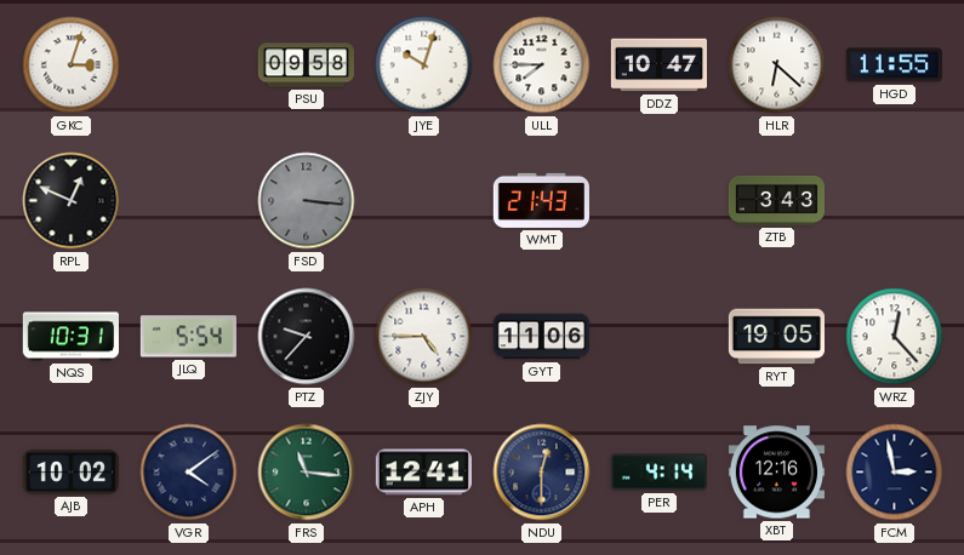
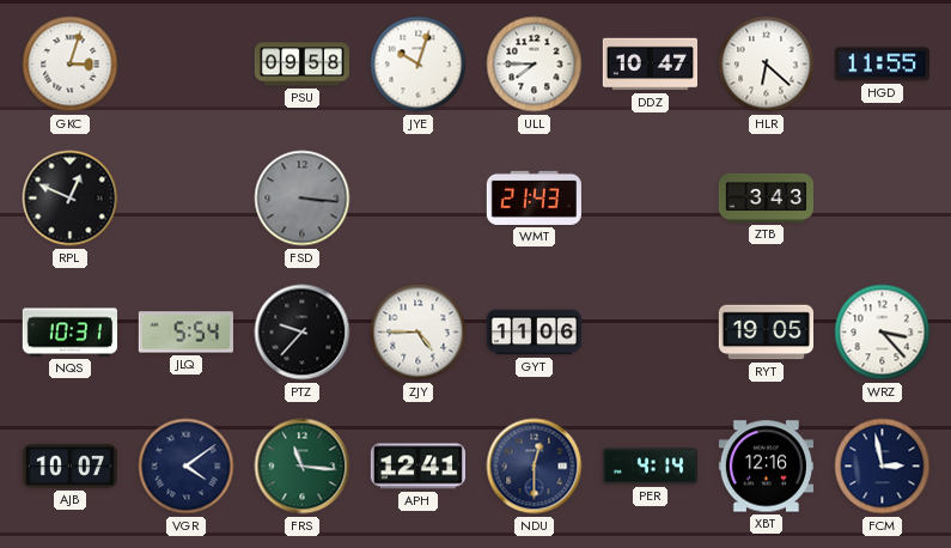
WRZ: 12:23 -> 3:23 (883, 333)
AJB: 10:02 -> 10:07 (69, 465)
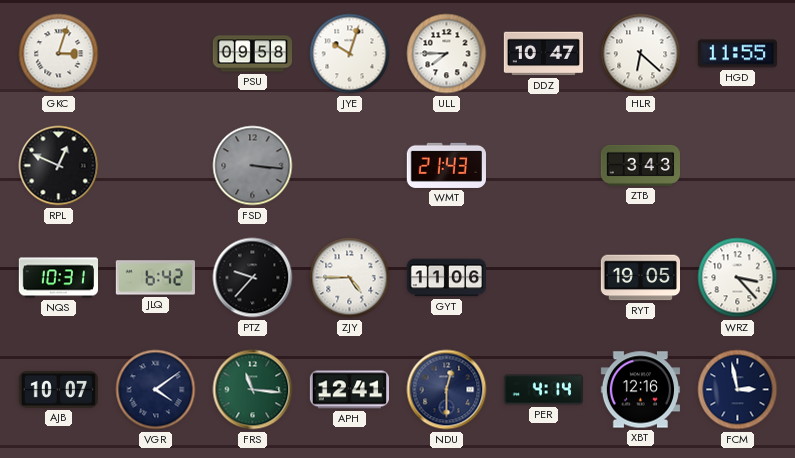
JLQ: 5:54 -> 6:42 (155, 278)
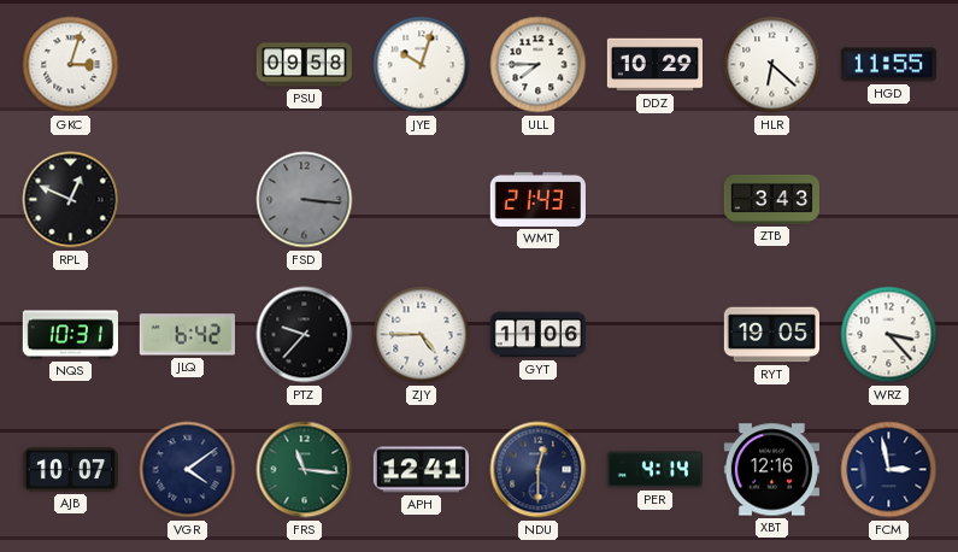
DDZ: 10:47 -> 10:29 (654, 65)
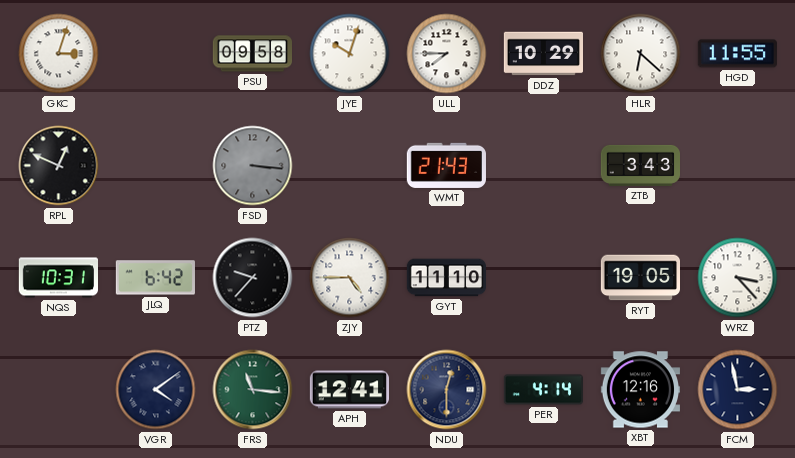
GYT: 11:06 -> 11:10 (446, 278)
AJB: 10:07 -> none (70, 469)
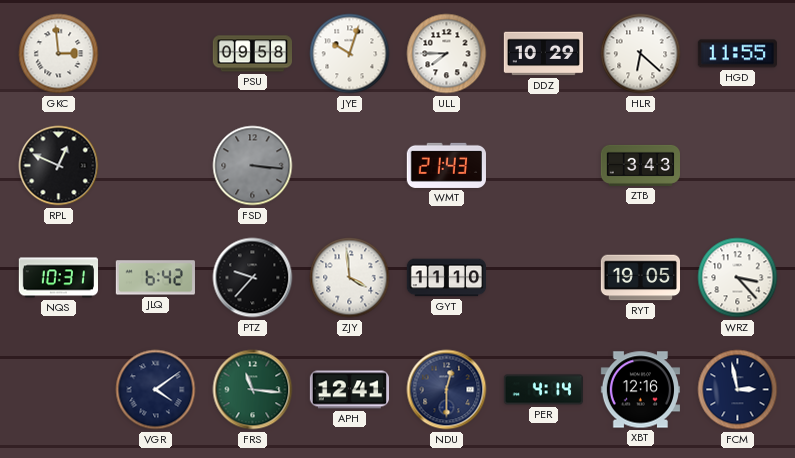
GKC: 3:03 -> 2:59 (59, 54)
ZJY: 4:45 -> 3:59 (350, 278)
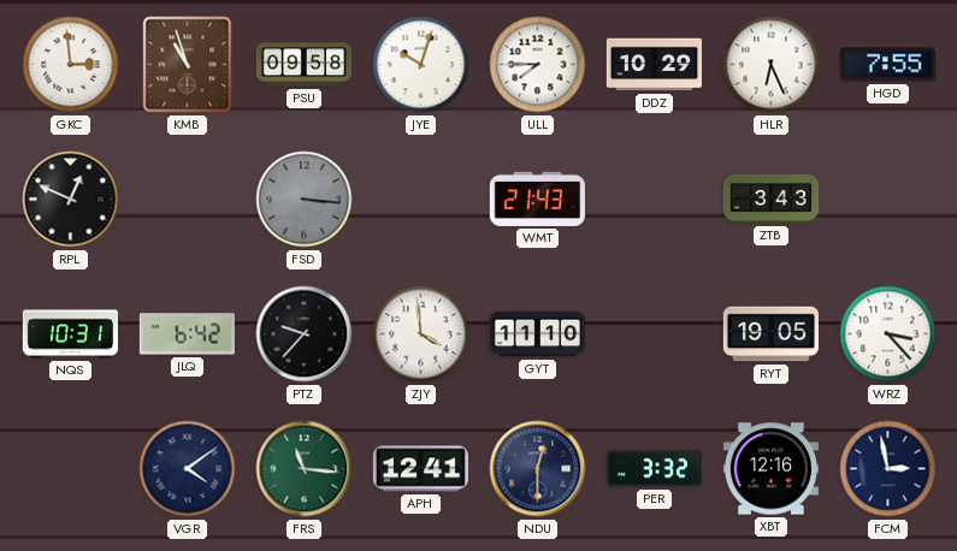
KMB: none -> 10:57 (188, 65)
HLR: 6:22 -> 6:26 (772, 65)
HGD: 11:55 -> 7:55 (887, 65)
PER: 4:14 -> 3:32 (654, 469)
